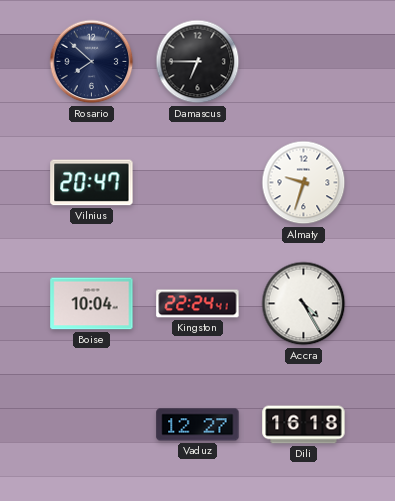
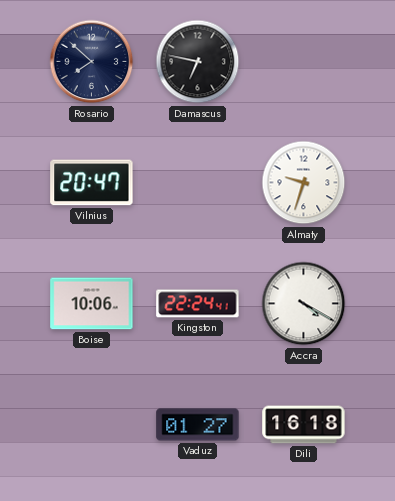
Damascus: 6:45 -> 6:47 (198, 62)
Boise: 10:04 -> 10:06 (92, 304)
Accra: 4:25 -> 4:20 (304, 304)
Vaduz: 12:27 -> 01:27 (198, 425)
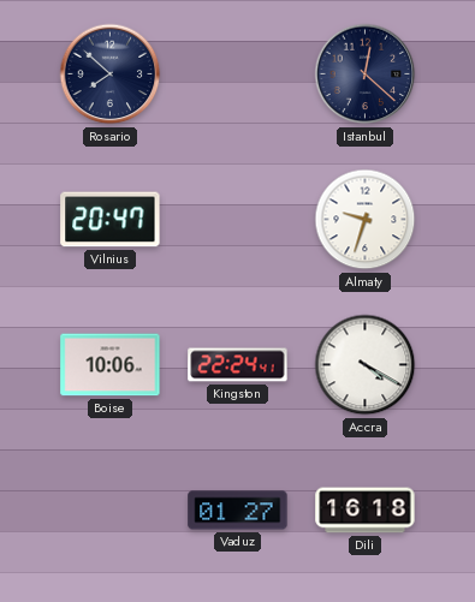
Damascus: 6:47 -> none (198, 62)
Istanbul: none -> 12:22 (366, 74)
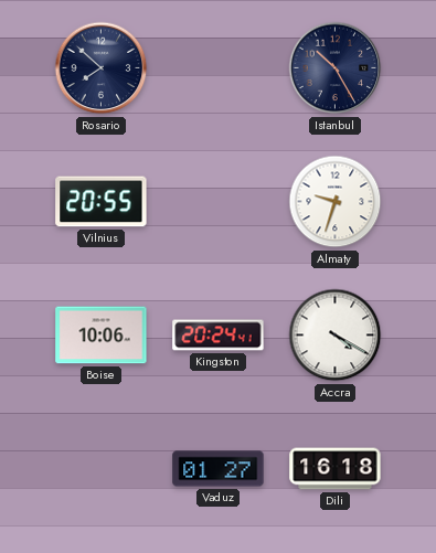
Istanbul: 12:22 -> 10:25 (336, 68)
Vilnius: 20:47 -> 20:55 (102, 202)
Kingston: 22:24 -> 20:24 (219, 336)
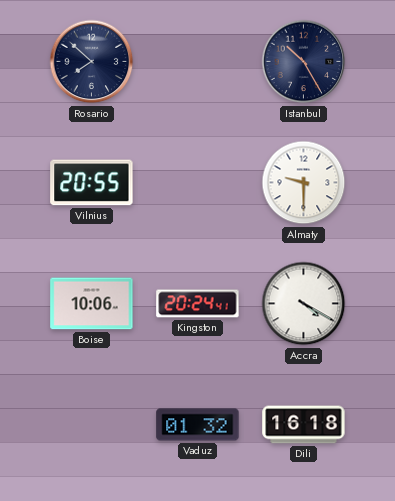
Almaty: 9:33 -> 9:30 (304, 183)
Vaduz: 01:27 -> 01:32 (198, 425)
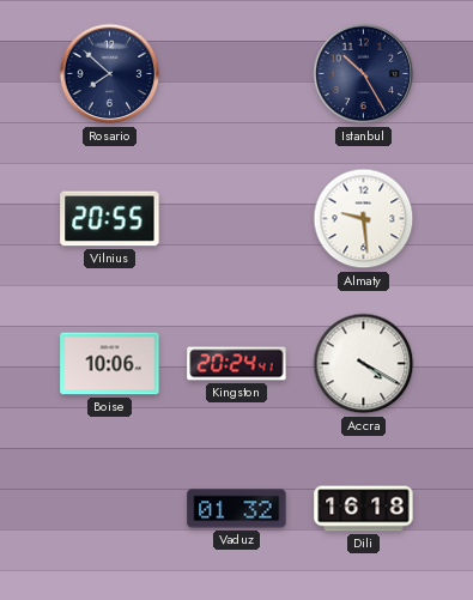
Almaty: 9:30 -> 9:29 (364, 219)
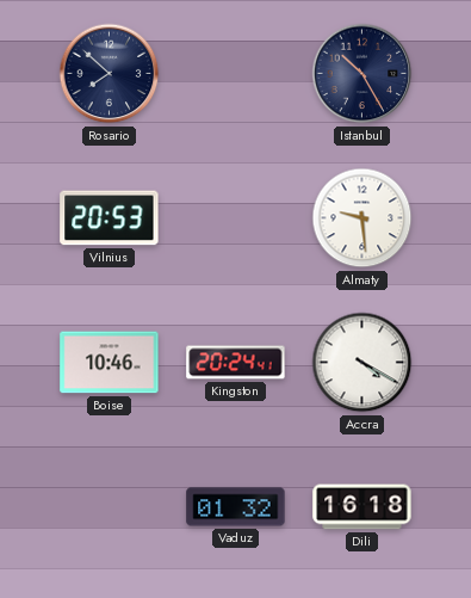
Vilnius: 20:55 -> 20:53 (110, 218)
Boise: 10:06 -> 10:46 (110, 363)
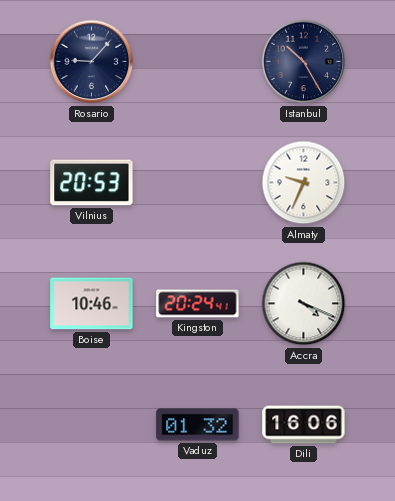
Rosario: 7:52 -> 9:07 (92, 62)
Almaty: 9:29 -> 9:34 (304, 183)
Accra: 4:20 -> 4:19 (304, 304)
Dili: 16:18 -> 16:06 (304, 425)
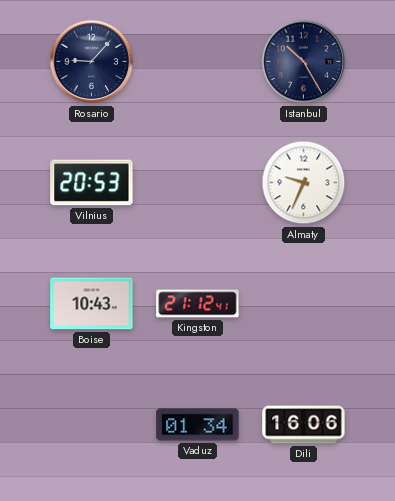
Boise: 10:46 -> 10:43 (92, 304)
Kingston: 20:24 -> 21:12 (198, 304)
Accra: 4:19 -> none (304, 304)
Vaduz: 01:32 -> 01:34 (198, 425)
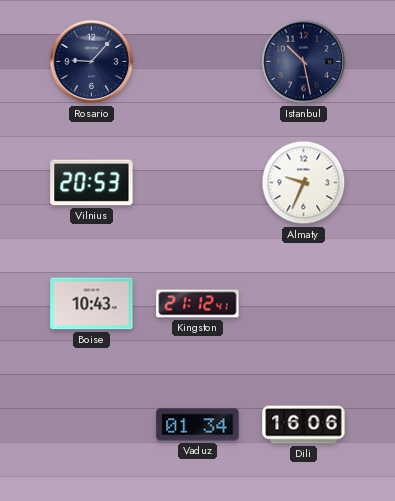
Istanbul: 10:25 -> 10:28 (304, 62)
